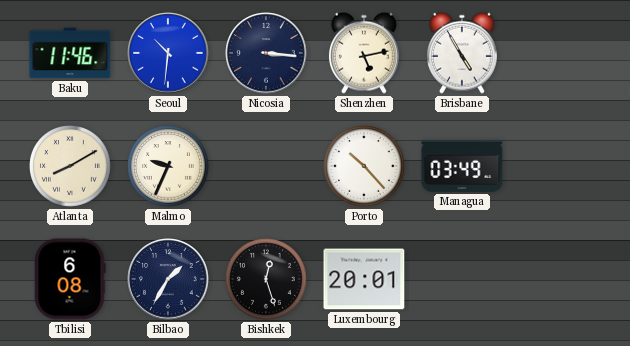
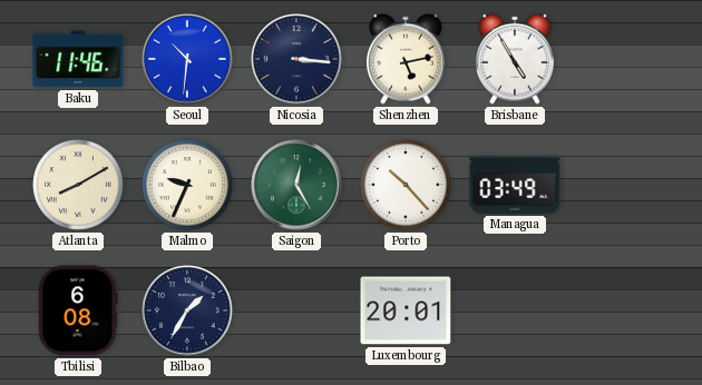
Saigon: none -> 12:25 (296, 185)
Bishkek: 12:27 -> none (267, 280)
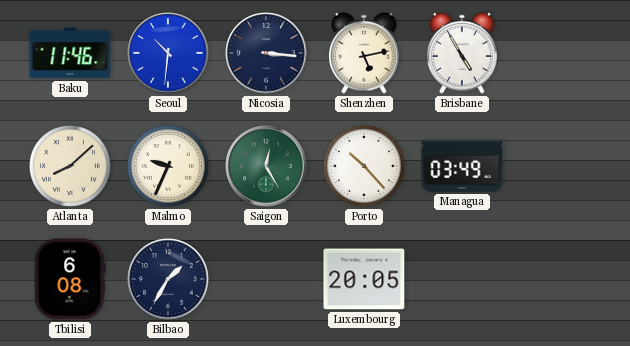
Atlanta: 8:10 -> 8:08 (71, 167)
Luxembourg: 20:01 -> 20:05 (364, 279)
